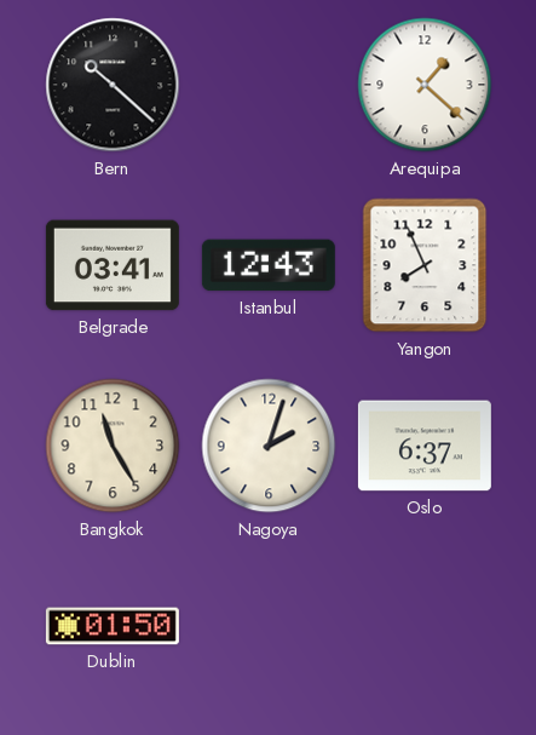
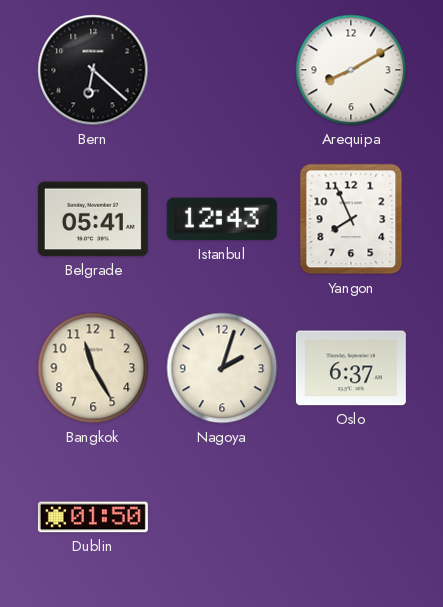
Bern: 10:22 -> 6:22 (93, 70)
Arequipa: 1:22 -> 8:10 (351, 70)
Belgrade: 03:41 -> 05:41 (93, 219)
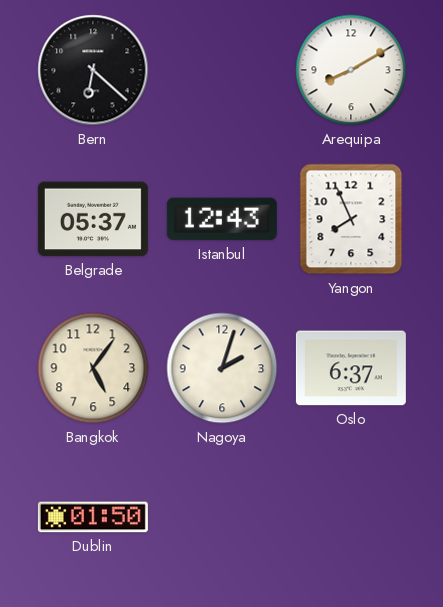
Belgrade: 05:41 -> 05:37 (93, 219)
Bangkok: 11:25 -> 5:06 (93, 368)
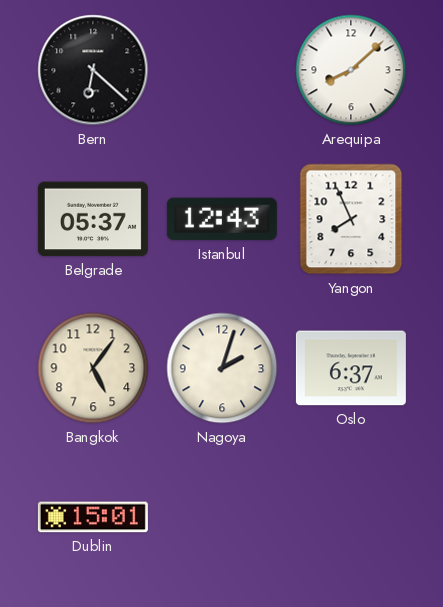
Arequipa: 8:10 -> 8:08 (351, 70)
Dublin: 01:50 -> 15:01 (93, 517)
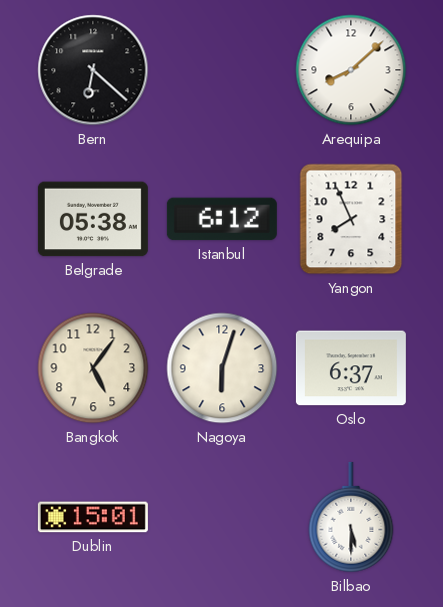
Belgrade: 05:37 -> 05:38 (93, 219)
Istanbul: 12:43 -> 6:12 (222, 219)
Nagoya: 2:03 -> 6:03 (222, 368)
Bilbao: none -> 5:30 (351, 517)
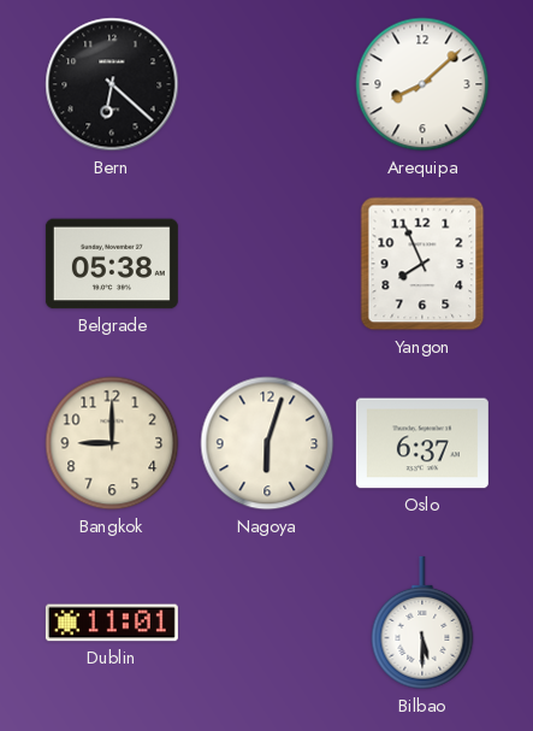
Istanbul: 6:12 -> none (222, 219)
Bangkok: 5:06 -> 9:00 (112, 443)
Dublin: 15:01 -> 11:01 (112, 623)
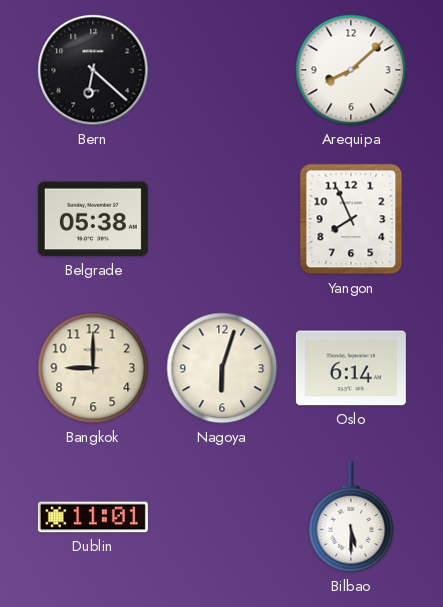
Oslo: 6:37 -> 6:14 (351, 368)
